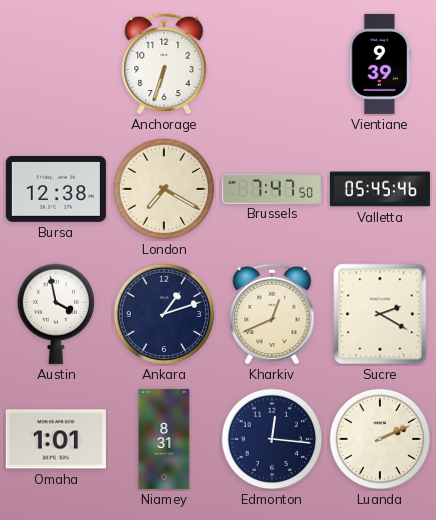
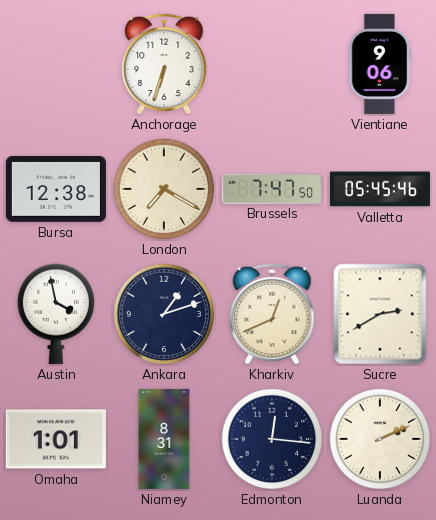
Vientiane: 9:39 -> 9:06 (380, 64)
Sucre: 2:20 -> 2:40 (380, 314)
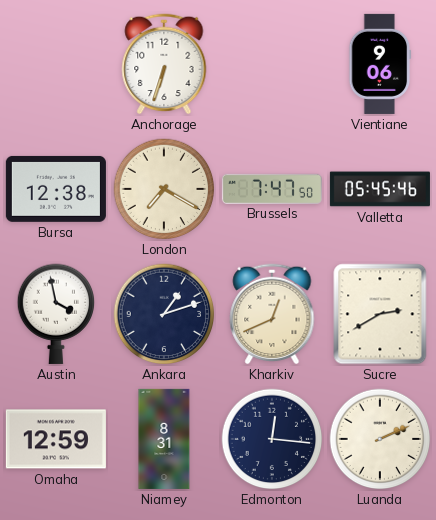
Omaha: 1:01 -> 12:59 (56, 439)
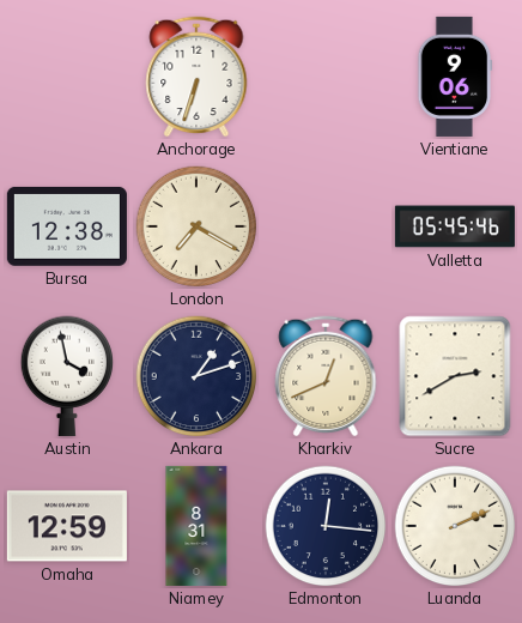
Brussels: 7:47 -> none (272, 188)
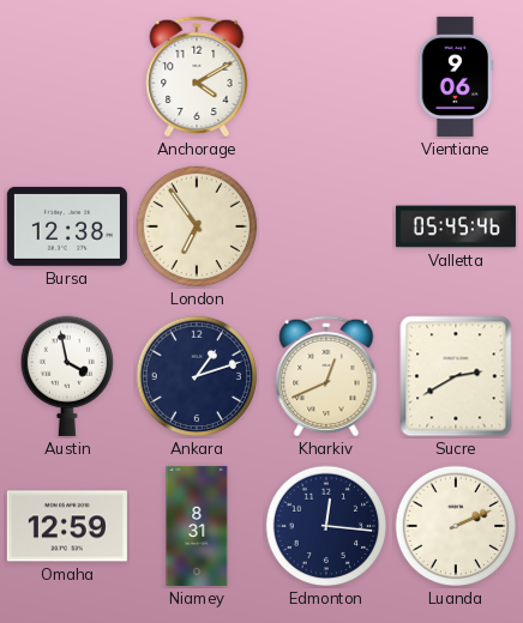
Anchorage: 6:33 -> 4:10 (197, 77)
London: 7:20 -> 6:54 (197, 226)
